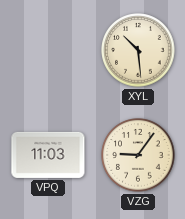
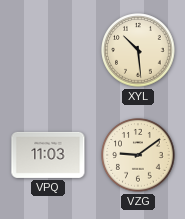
VZG: 9:06 -> 9:09 (138, 155)
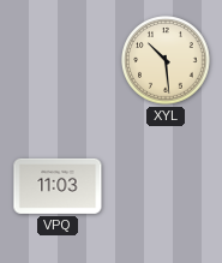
VZG: 9:09 -> none (138, 155)
